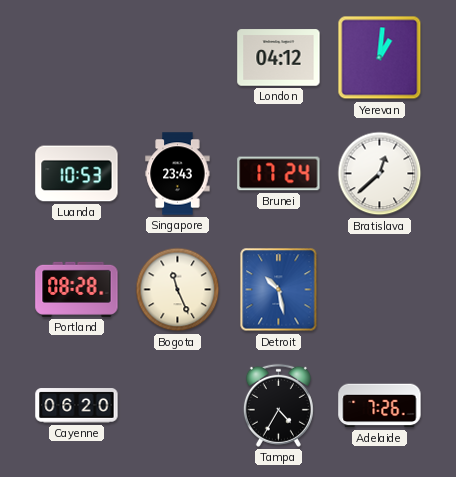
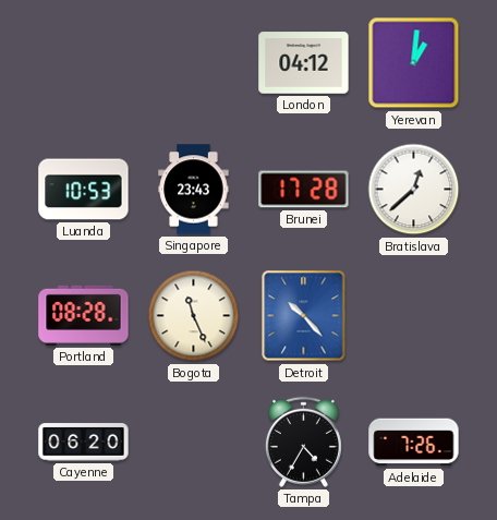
Brunei: 17:24 -> 17:28 (304, 190)
Detroit: 10:28 -> 10:23 (304, 316)
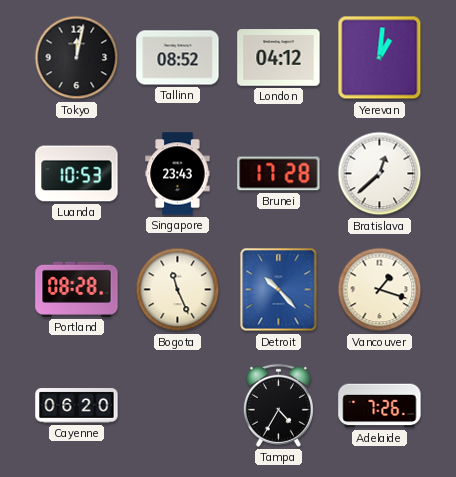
Tokyo: none -> 12:02 (77, 58)
Tallinn: none -> 08:52 (178, 58)
Vancouver: none -> 1:18 (380, 290)
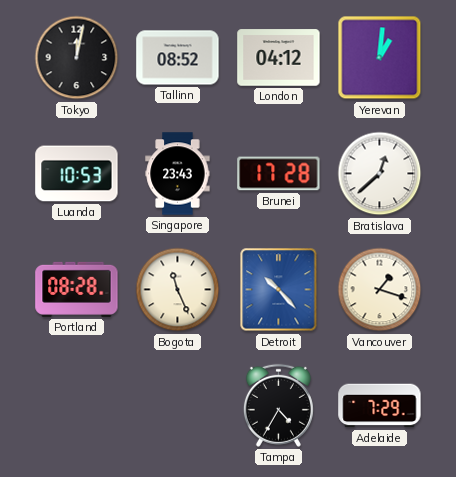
Cayenne: 06:20 -> none (77, 406)
Adelaide: 7:26 -> 7:29 (380, 406)
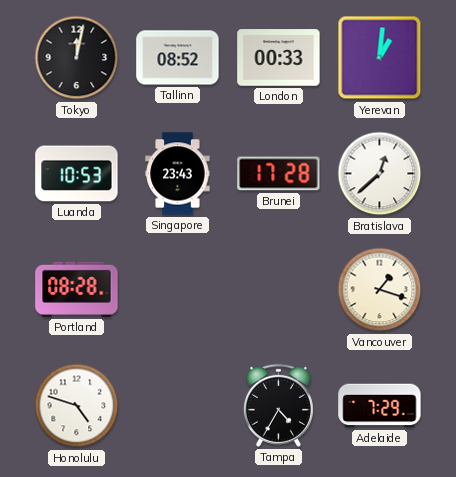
London: 04:12 -> 00:33 (279, 58)
Bogota: 11:26 -> none (178, 290)
Detroit: 10:23 -> none (279, 290)
Honolulu: none -> 4:48 (77, 406)
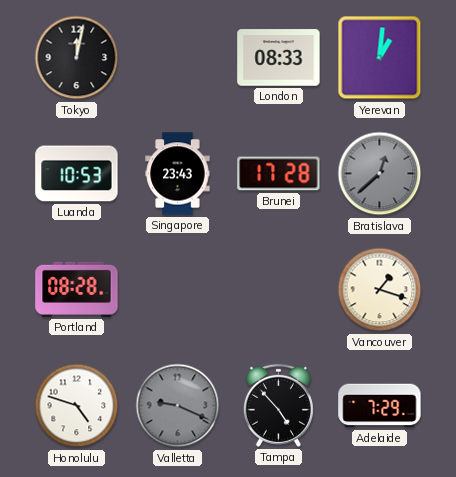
Tallinn: 08:52 -> none (178, 58)
London: 00:33 -> 08:33 (279, 58)
Bratislava dial: white -> grey (380, 174)
Valletta: none -> 9:19 (178, 406)
Tampa: 4:35 -> 4:53 (278, 405)
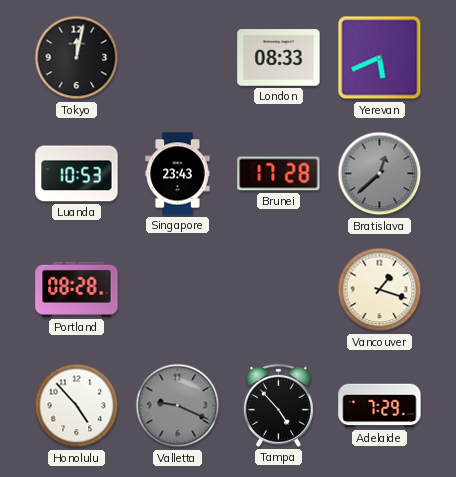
Yerevan: 1:01 -> 5:41 (380, 58)
Honolulu: 4:48 -> 4:53 (77, 406)
